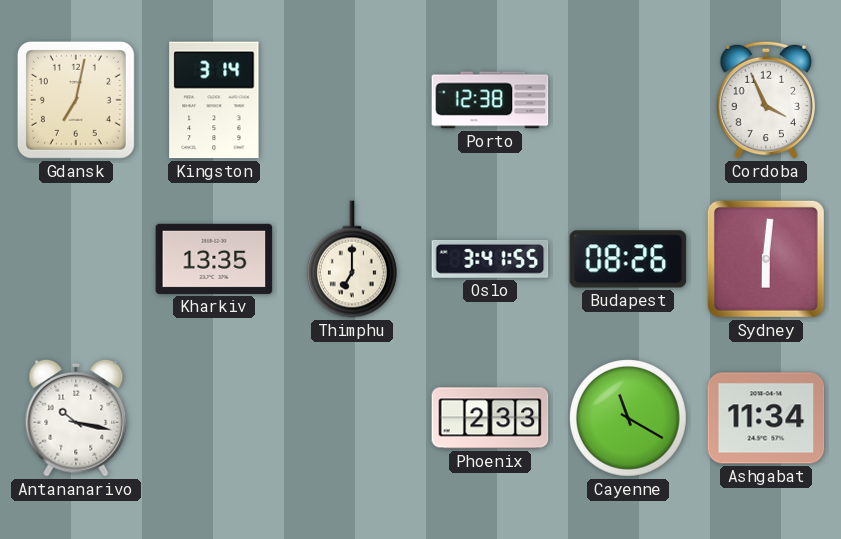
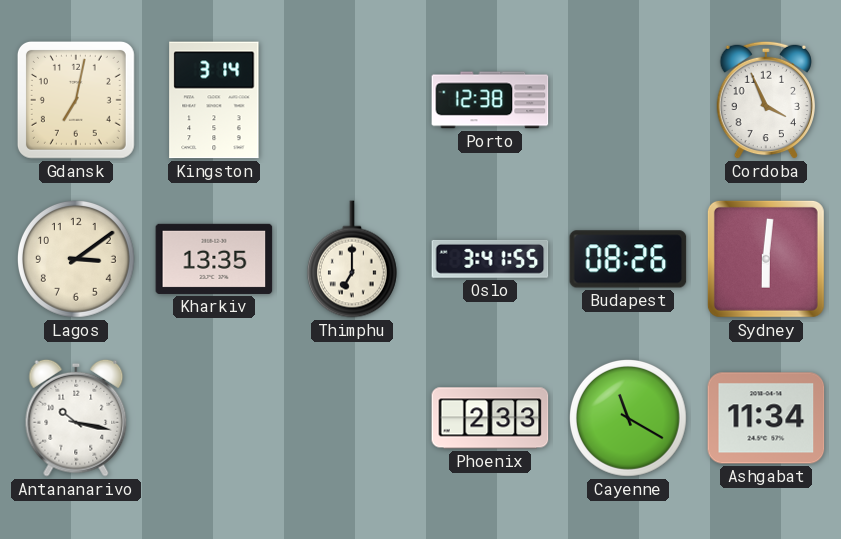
Lagos: none -> 3:09 (77, 260)
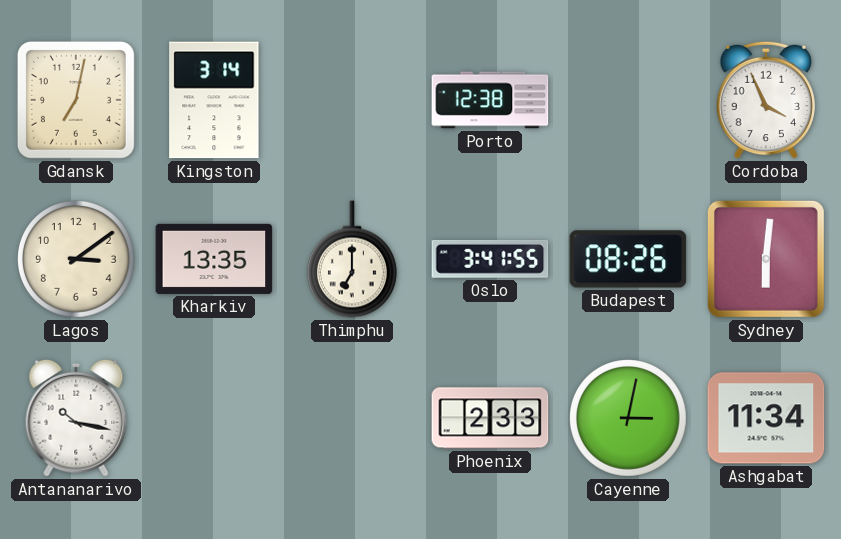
Cayenne: 11:20 -> 3:02 (629, 419)
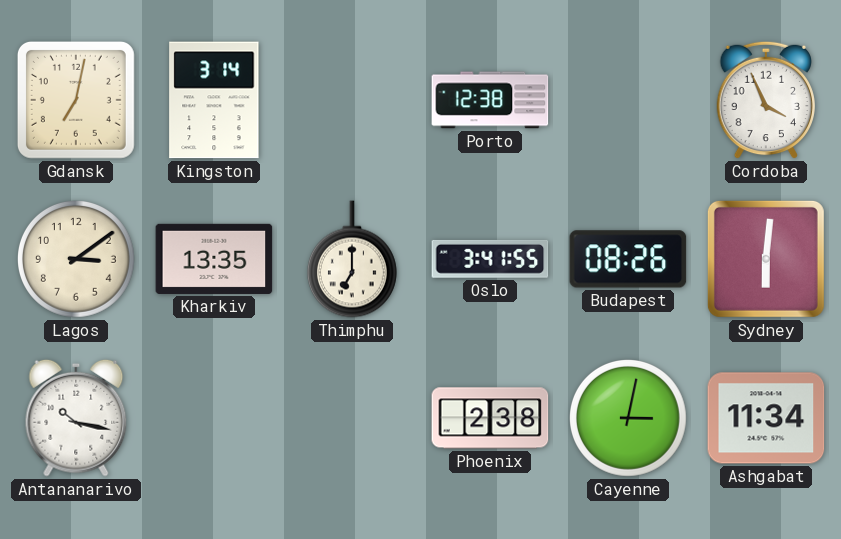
Phoenix: 2:33 -> 2:38 (490, 418)
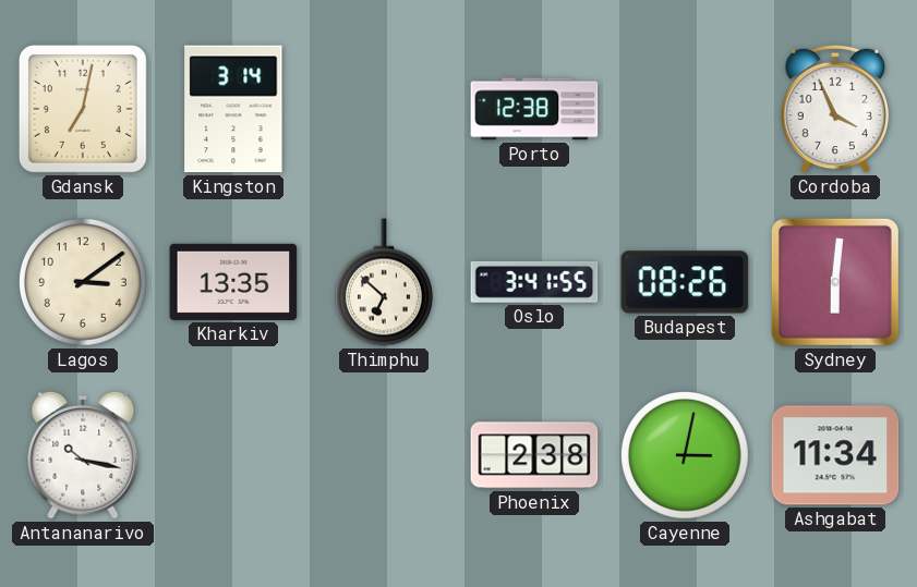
Thimphu: 7:00 -> 6:52 (384, 282)
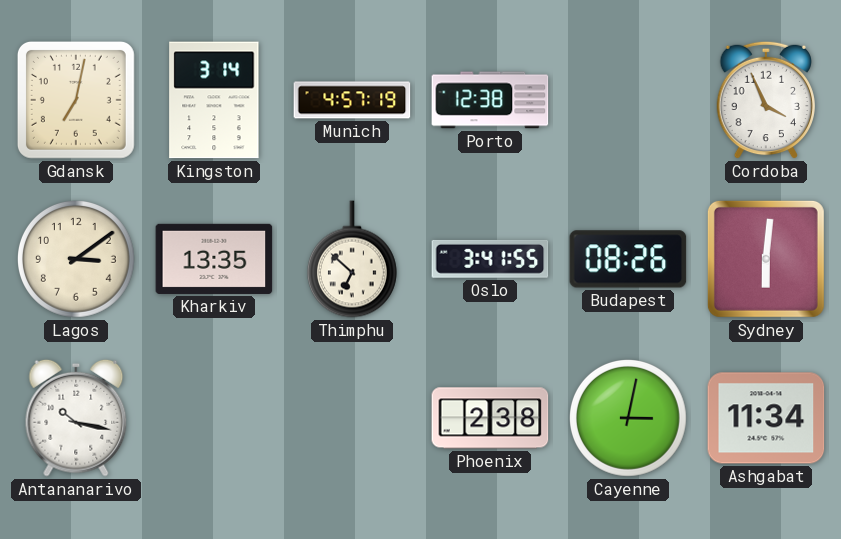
Munich: none -> 4:57 (352, 100)
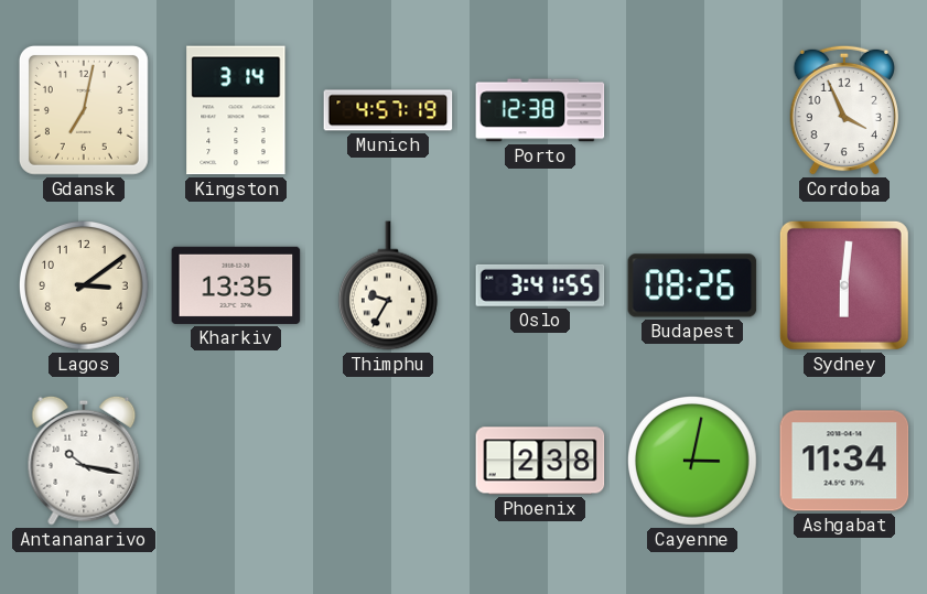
Thimphu: 6:52 -> 9:35 (388, 285)
